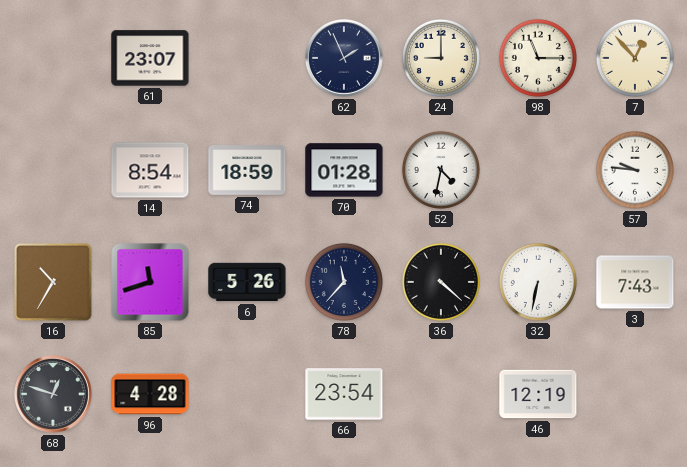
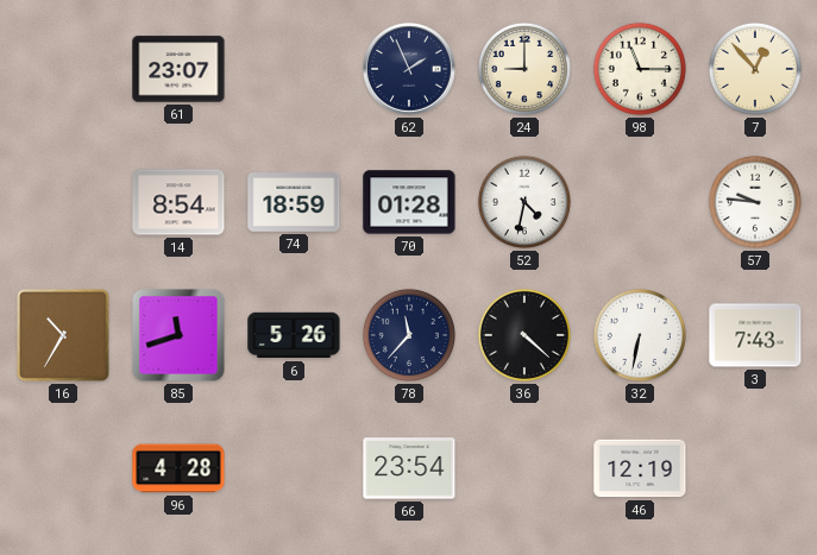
68: 12:48 -> none (54, 395)
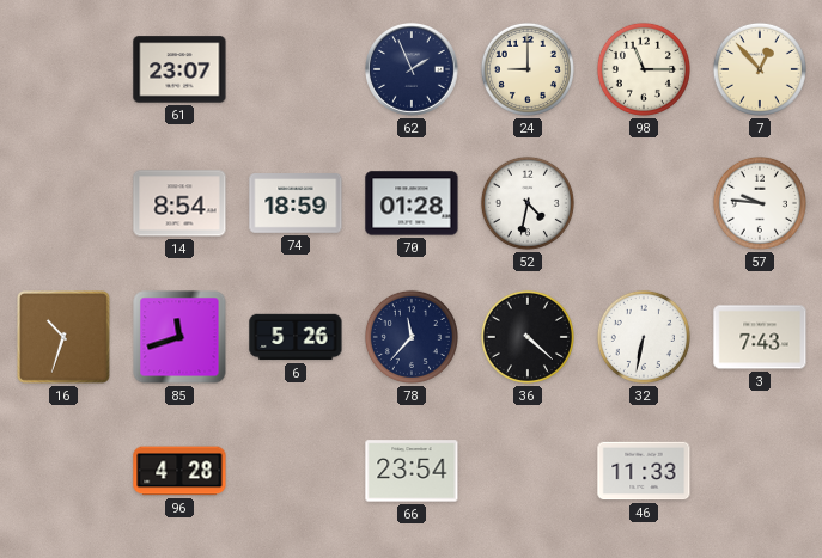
16: 10:35 -> 10:33 (65, 338)
46: 12:19 -> 11:33 (644, 471)
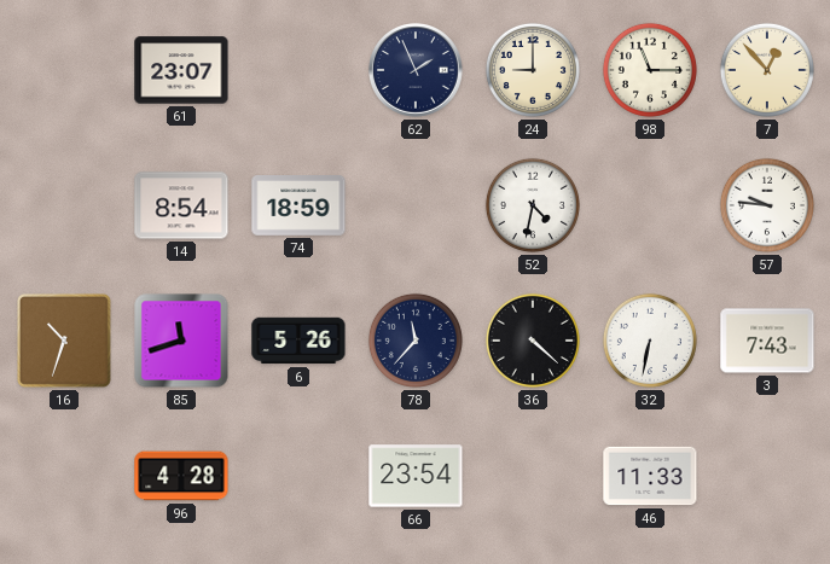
70: 01:28 -> none (412, 203)
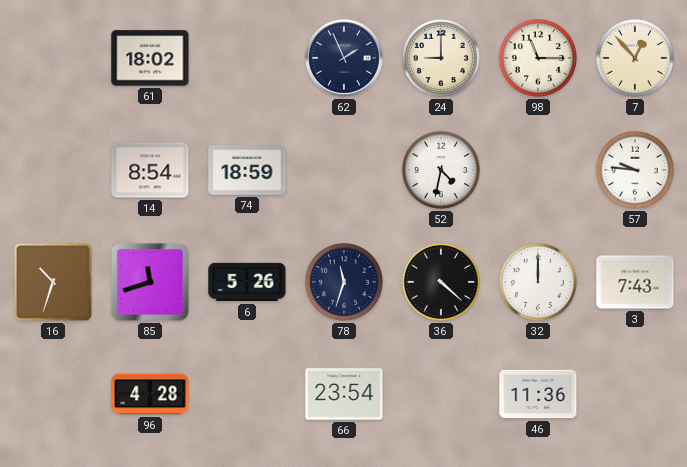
61: 23:07 -> 18:02 (150, 58)
78: 11:37 -> 11:33 (344, 282)
32: 6:32 -> 12:00 (538, 282)
46: 11:33 -> 11:36 (538, 394)
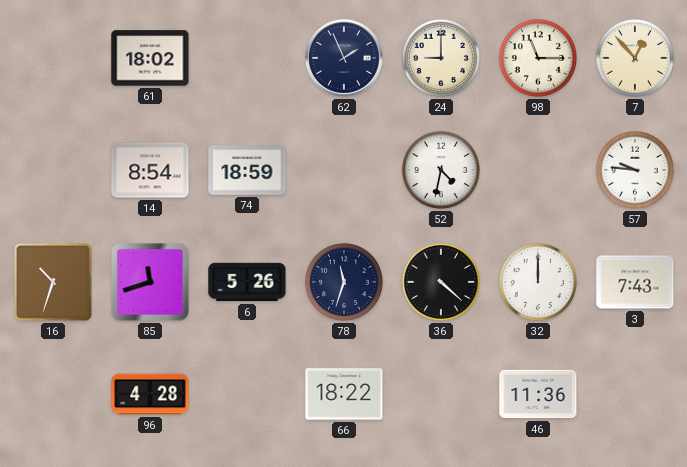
66: 23:54 -> 18:22 (344, 394)
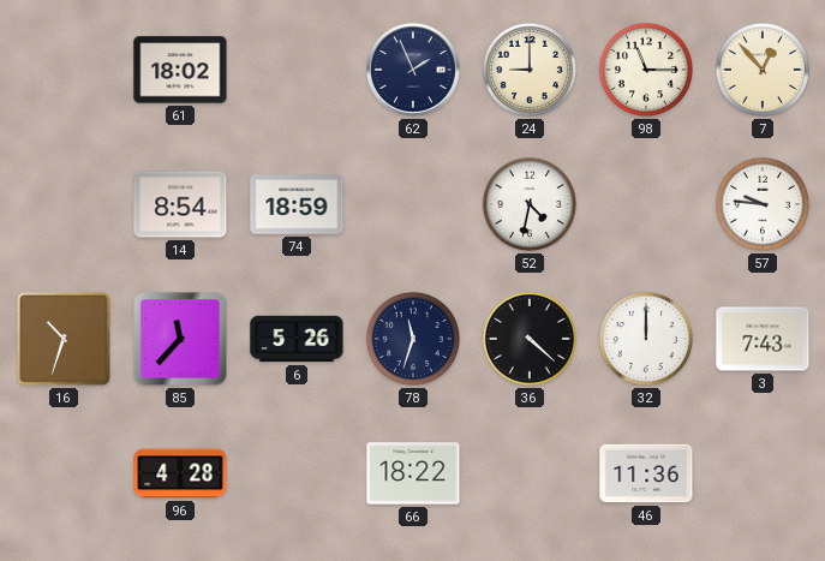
85: 11:42 -> 11:37 (180, 339)
